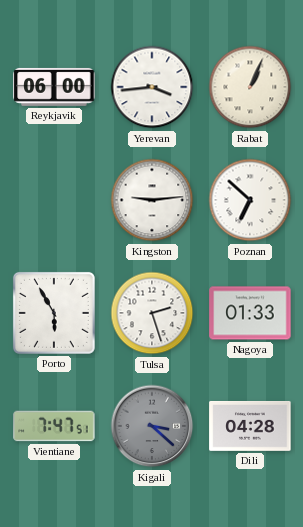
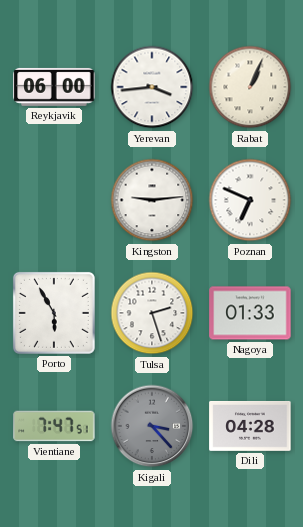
Poznan: 6:52 -> 6:49 (250, 200)
Kigali: 3:22 -> 3:23 (152, 426)
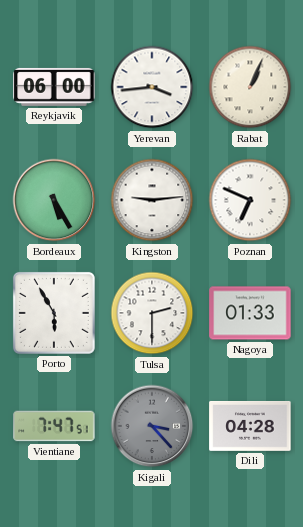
Bordeaux: none -> 5:25 (54, 200)
Tulsa: 2:27 -> 2:30 (152, 313)
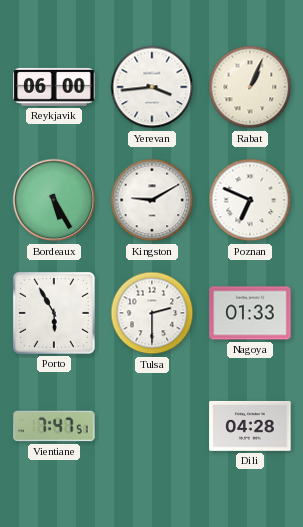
Kingston: 9:14 -> 9:10 (152, 200)
Kigali: 3:23 -> none (152, 426)
